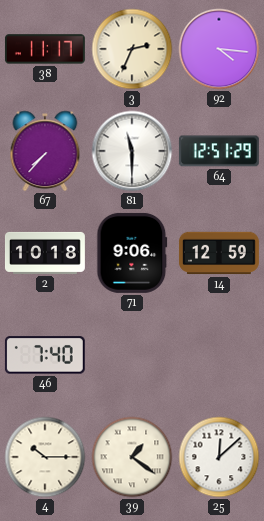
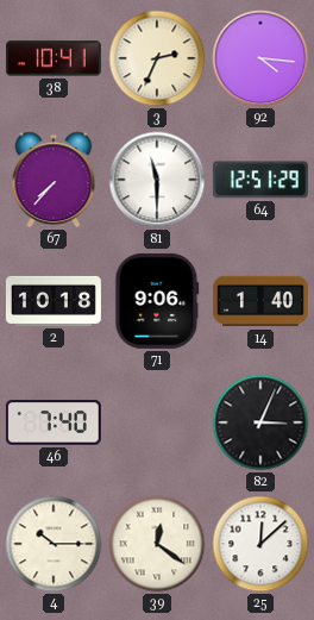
38: 11:17 -> 10:41 (54, 58)
14: 12:59 -> 1:40 (260, 301)
82: none -> 3:04 (260, 422)
39: 1:21 -> 12:21 (157, 544)
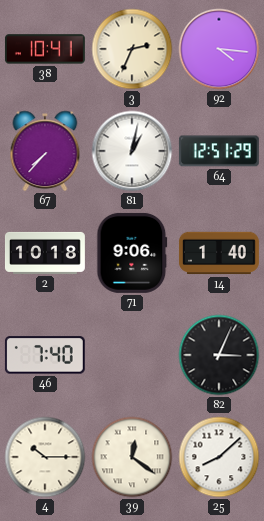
81: 11:30 -> 1:02 (132, 151)
25: 12:08 -> 8:08 (219, 457)
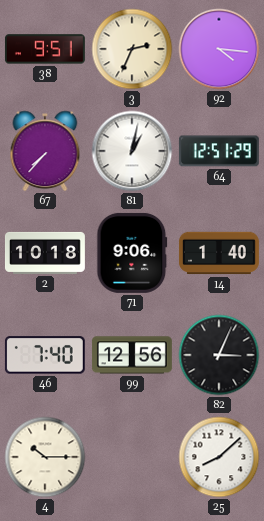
38: 10:41 -> 9:51 (45, 49)
99: none -> 12:56 (132, 355)
39: 12:21 -> none (132, 457)
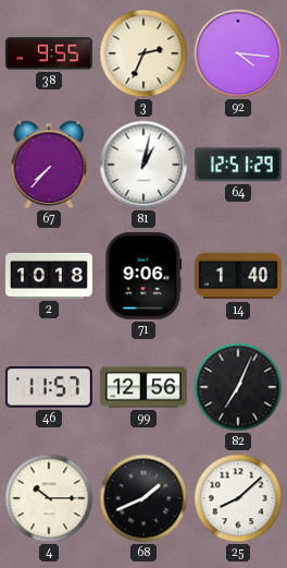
38: 9:51 -> 9:55 (49, 53)
46: 7:40 -> 11:57 (49, 387)
82: 3:04 -> 7:04 (238, 387)
68: none -> 1:41 (143, 498)
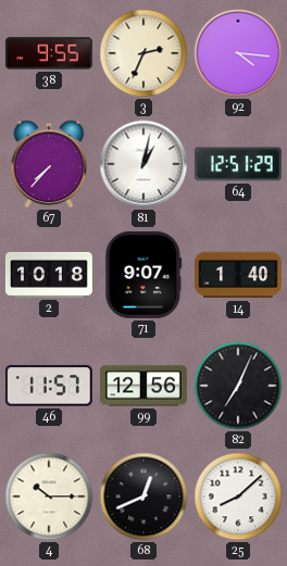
71: 9:06 -> 9:07 (143, 275)
68: 1:41 -> 12:41 (143, 496)
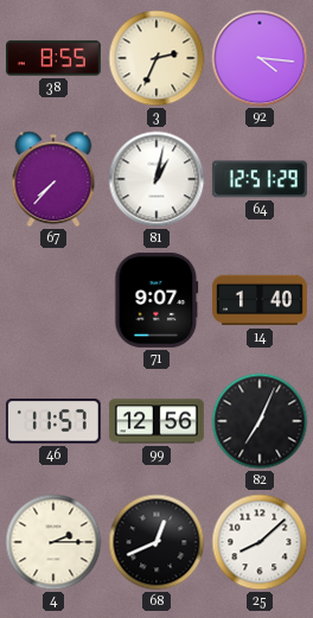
38: 9:55 -> 8:55 (53, 58)
2: 10:18 -> none (49, 275)
4: 10:15 -> 2:15 (53, 542)
